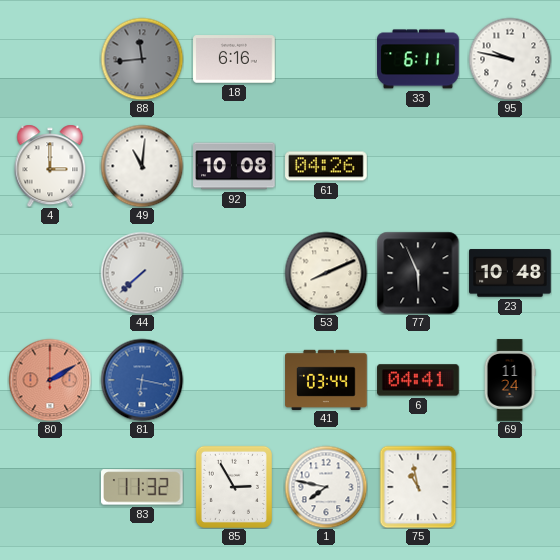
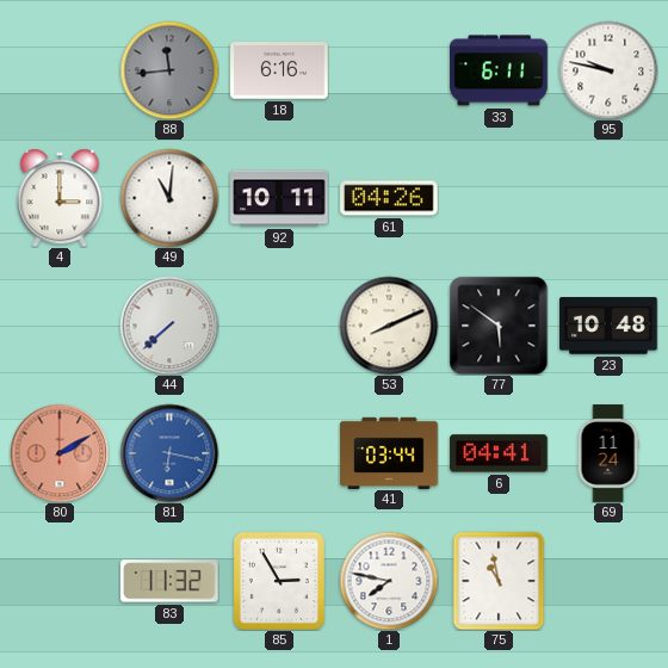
92: 10:08 -> 10:11 (279, 198)
77: 5:56 -> 5:51 (499, 326)
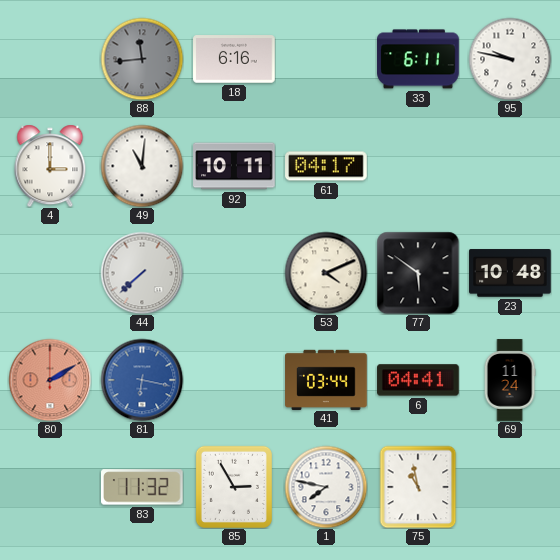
61: 04:26 -> 04:17 (326, 166)
53: 8:11 -> 4:11 (326, 273)
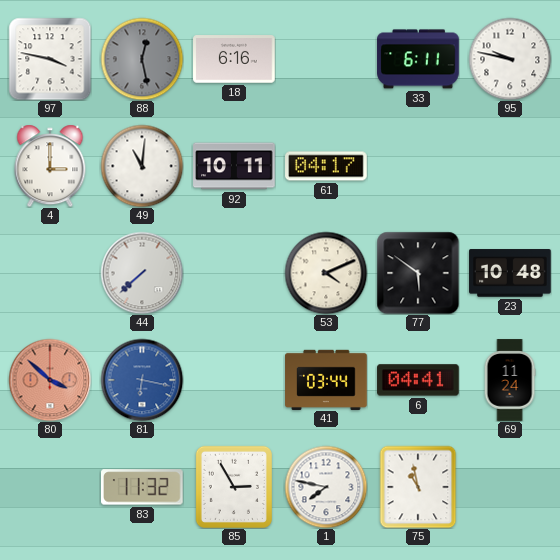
97: none -> 3:47 (50, 59)
88: 11:44 -> 12:28 (142, 59)
80: 2:10 -> 3:52 (50, 380)
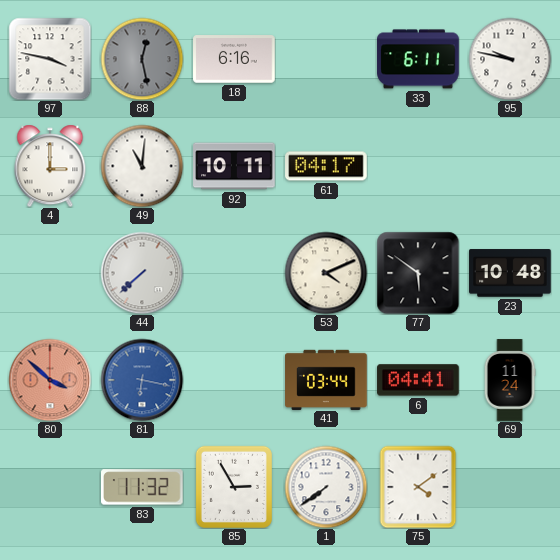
1: 7:47 -> 7:39 (326, 487)
75: 10:58 -> 4:09 (418, 487)
